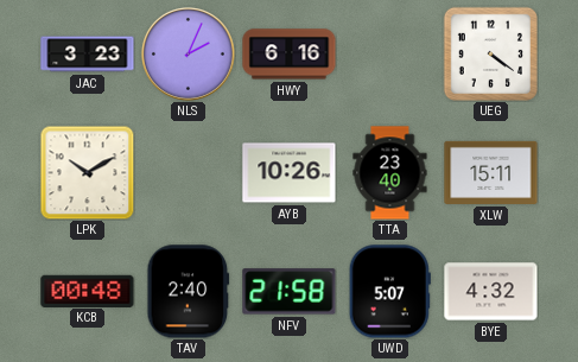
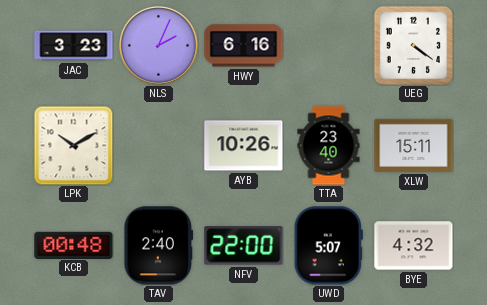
NFV: 21:58 -> 22:00 (244, 246)
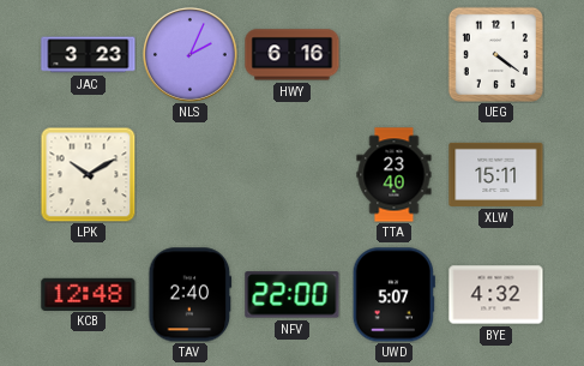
AYB: 10:26 -> none (244, 146)
KCB: 00:48 -> 12:48 (89, 294)
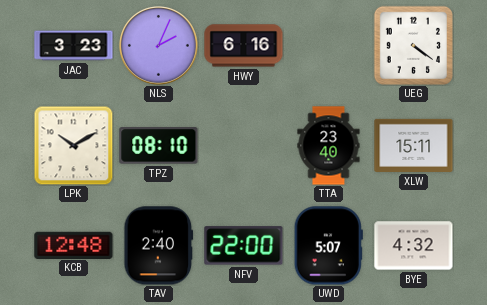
TPZ: none -> 08:10 (159, 146)
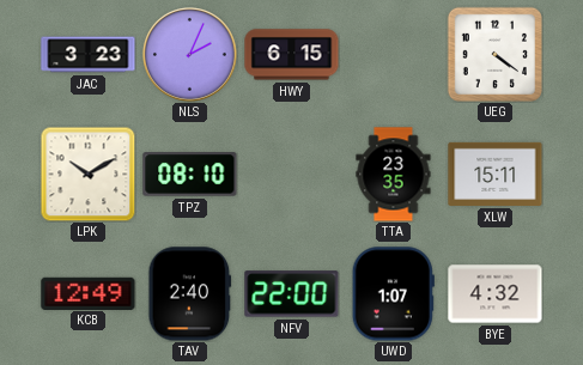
HWY: 6:16 -> 6:15 (292, 55)
TTA: 23:40 -> 23:35 (394, 175)
KCB: 12:48 -> 12:49 (89, 293)
UWD: 5:07 -> 1:07 (393, 294)
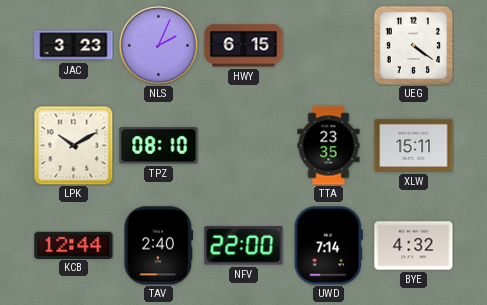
KCB: 12:49 -> 12:44 (74, 245)
UWD: 1:07 -> 7:14 (328, 246)
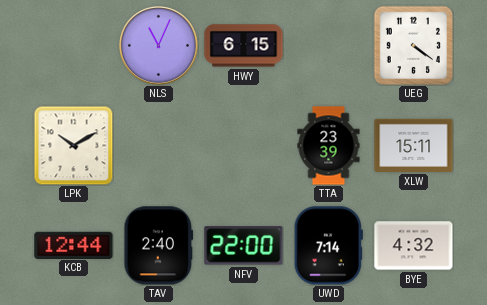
JAC: 3:23 -> none (74, 46)
NLS: 2:04 -> 11:04 (159, 46)
TPZ: 08:10 -> none (159, 146)
TTA: 23:35 -> 23:39 (329, 146)
